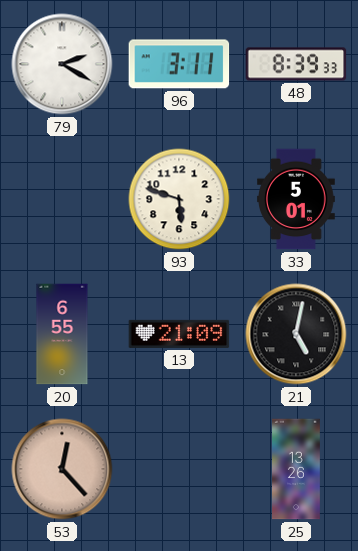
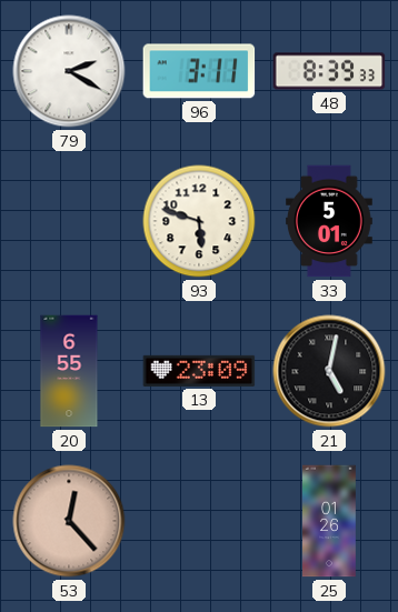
13: 21:09 -> 23:09 (199, 371)
25: 13:26 -> 01:26 (330, 521)
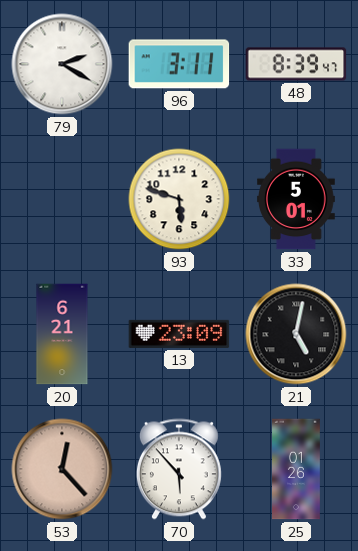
48: 8:39:33 -> 8:39:47 (296, 64)
20: 6:55 -> 6:21 (62, 334)
70: none -> 5:53 (179, 469)
